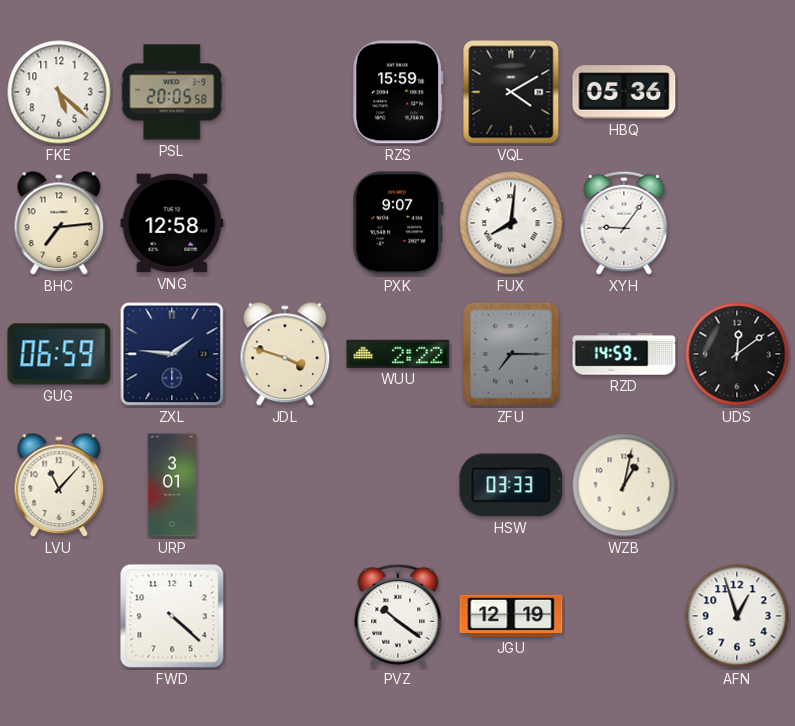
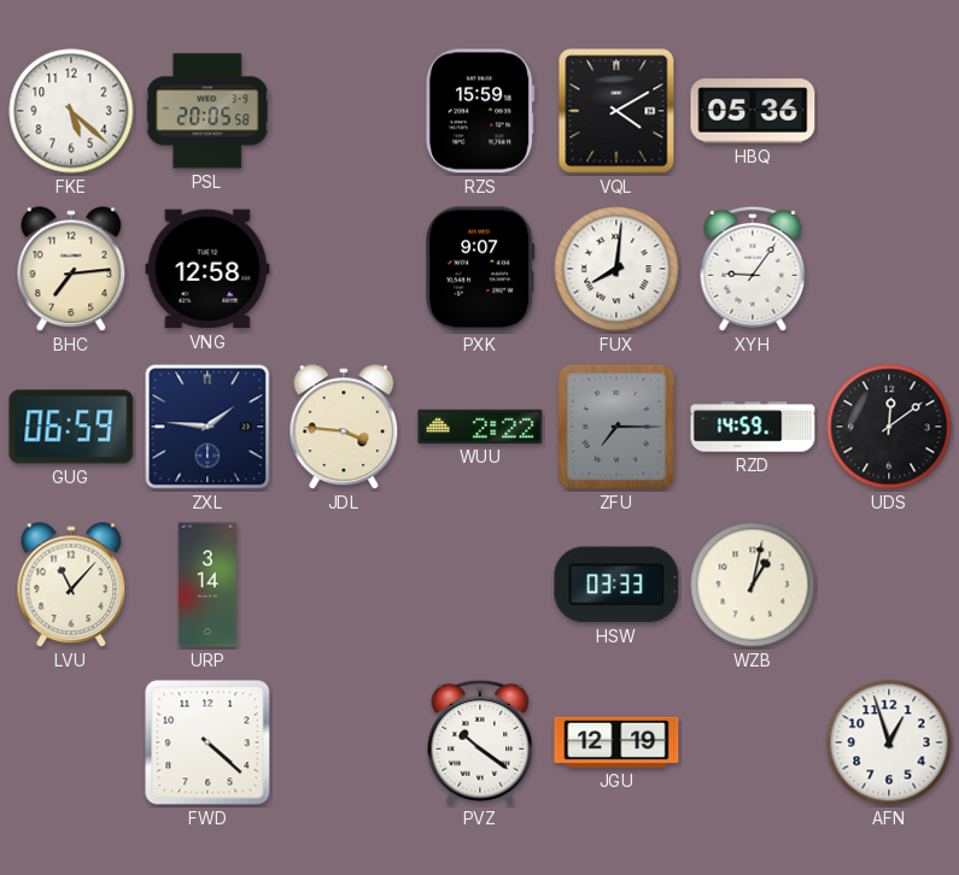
JDL: 3:48 -> 3:46 (344, 428)
URP: 3:01 -> 3:14 (207, 585)
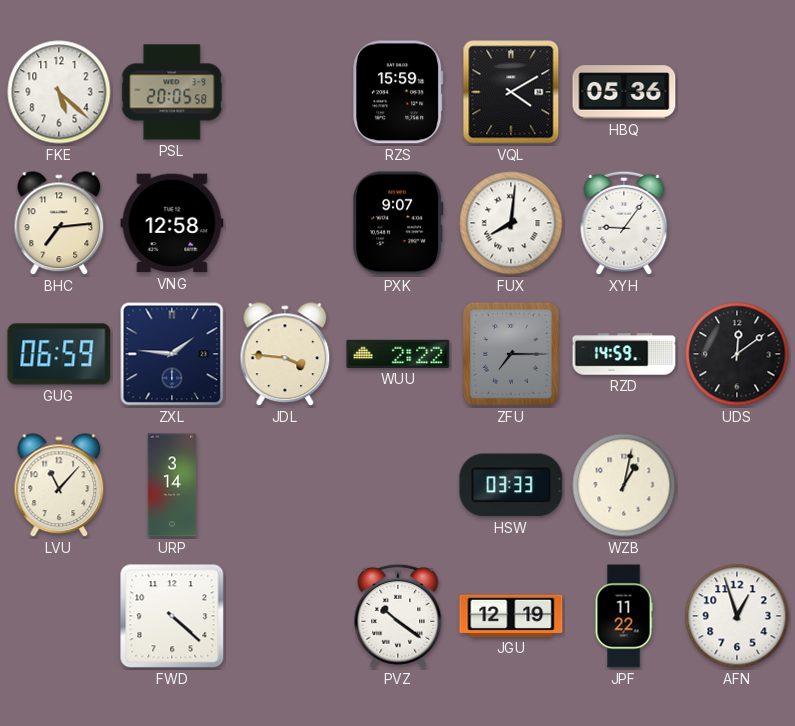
JPF: none -> 11:22 (624, 616)
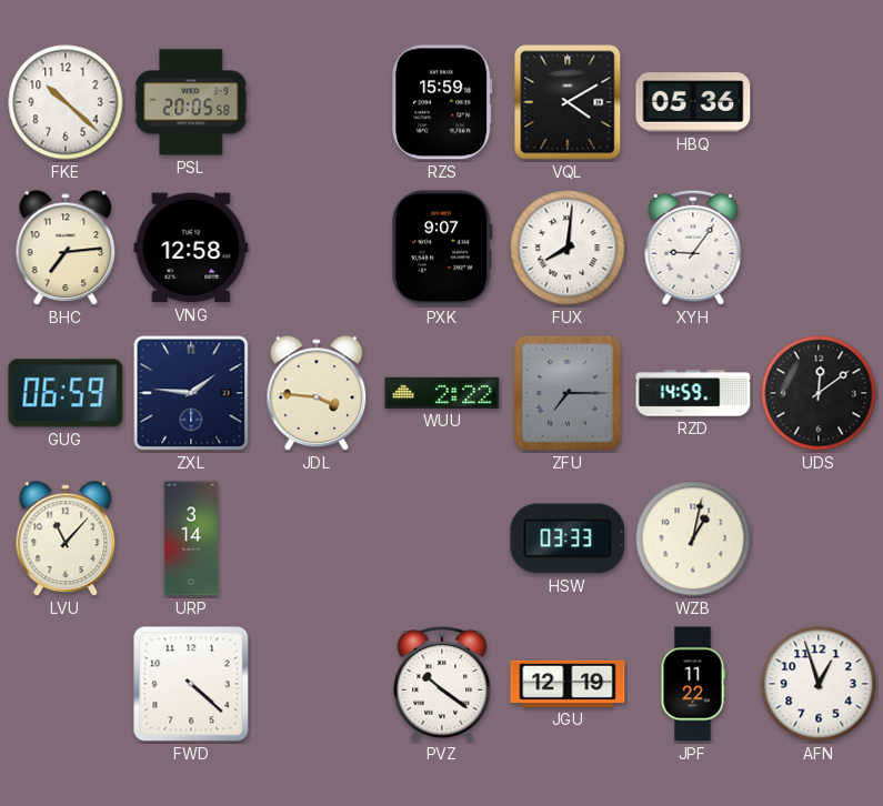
FKE: 5:22 -> 10:22 (66, 102)
